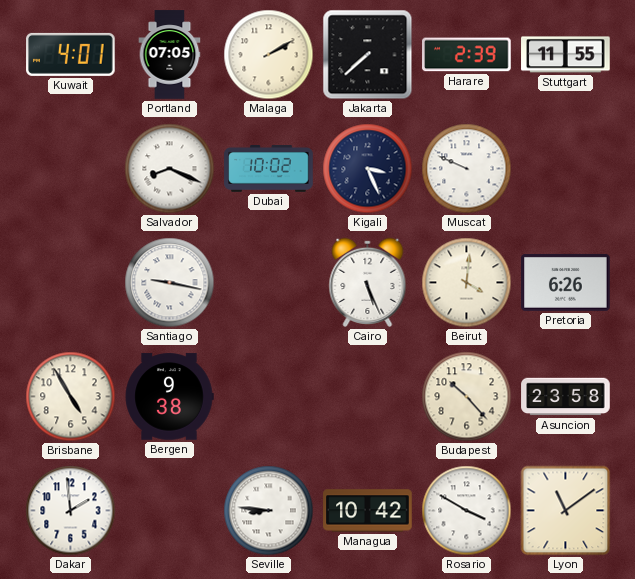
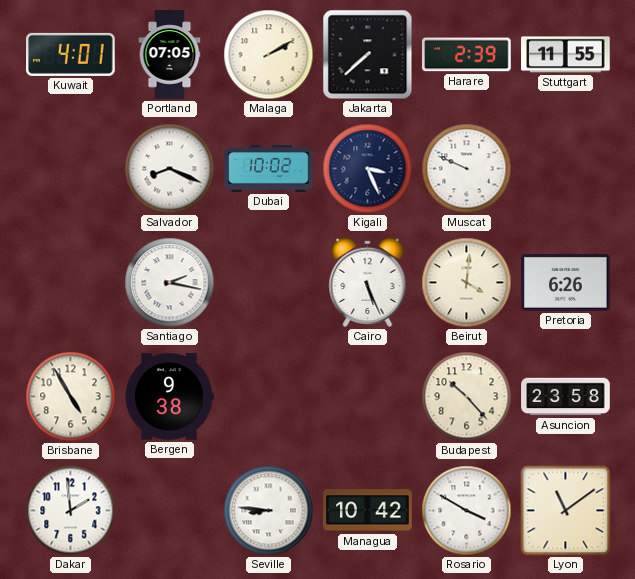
Santiago: 9:17 -> 2:17 (170, 283)
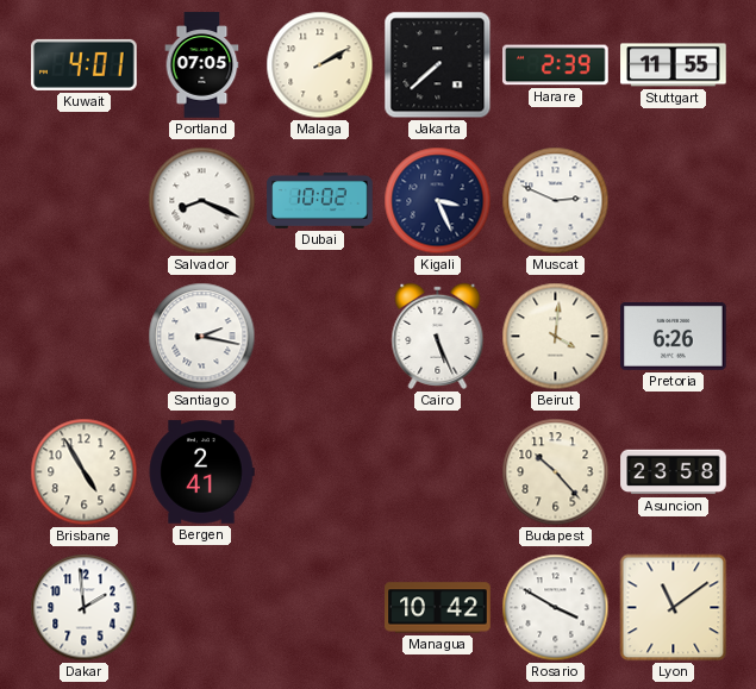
Muscat: 9:49 -> 2:49 (556, 201)
Bergen: 9:38 -> 2:41 (201, 472)
Seville: 8:46 -> none (269, 511)
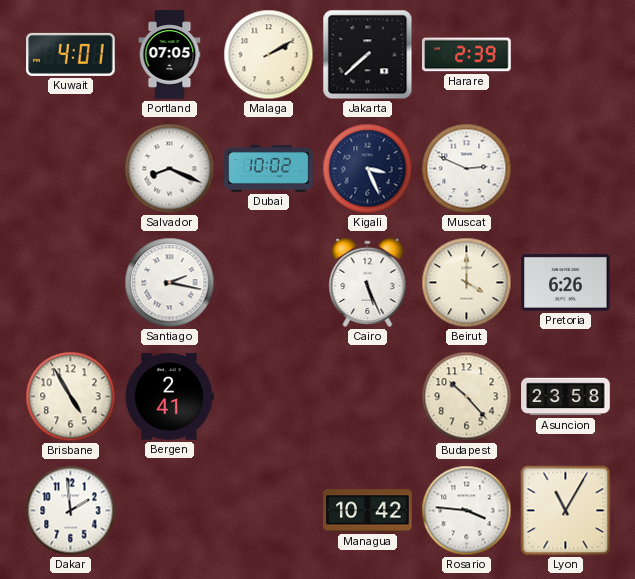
Stuttgart: 11:55 -> none (674, 65)
Beirut: 4:01 -> 4:00 (467, 283)
Rosario: 3:50 -> 3:46 (467, 511)
Lyon: 11:09 -> 11:05 (566, 511)
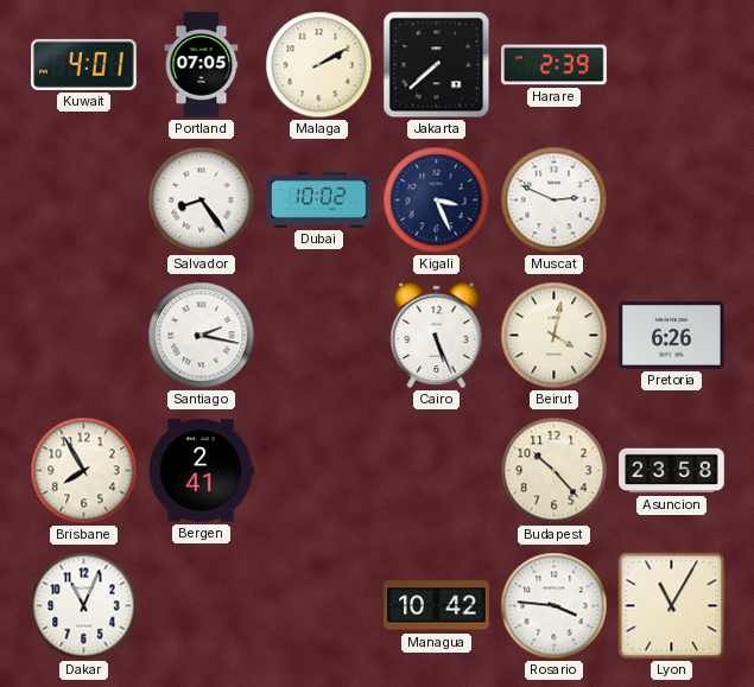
Salvador: 8:19 -> 8:24 (202, 201)
Beirut: 4:00 -> 4:02 (555, 336)
Brisbane: 4:55 -> 7:55 (84, 471)
Dakar: 1:59 -> 11:04 (84, 606)
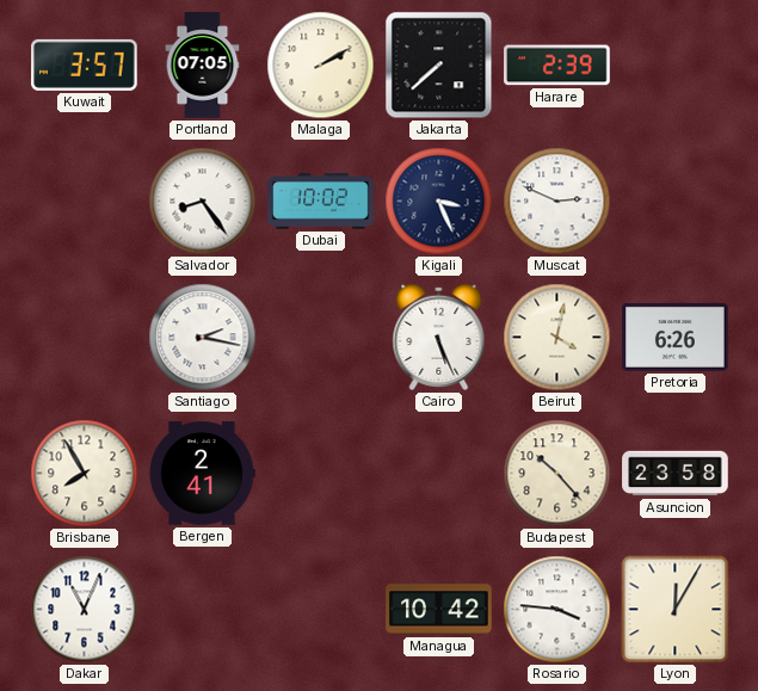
Kuwait: 4:01 -> 3:57 (85, 64)
Lyon: 11:05 -> 12:05 (676, 610)
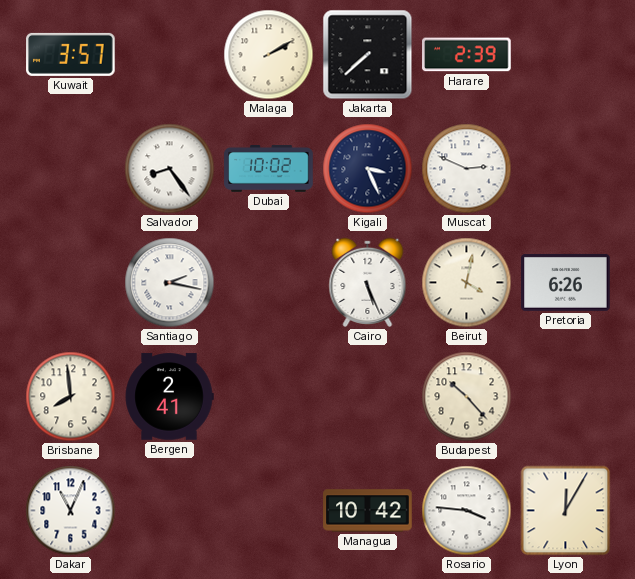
Portland: 07:05 -> none (203, 66)
Brisbane: 7:55 -> 7:59 (71, 397)
Asuncion: 23:58 -> none (676, 474)
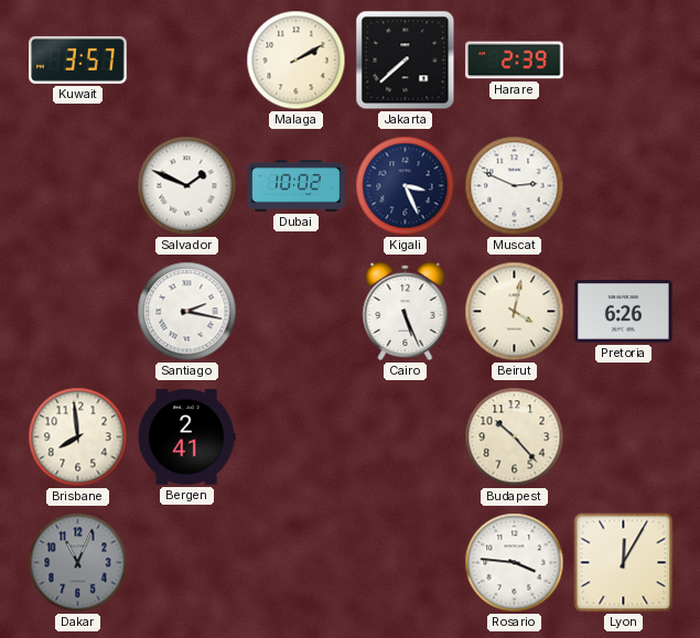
Salvador: 8:24 -> 1:49 (187, 186)
Dakar dial: white -> grey (78, 563)
Managua: 10:42 -> none (368, 511)
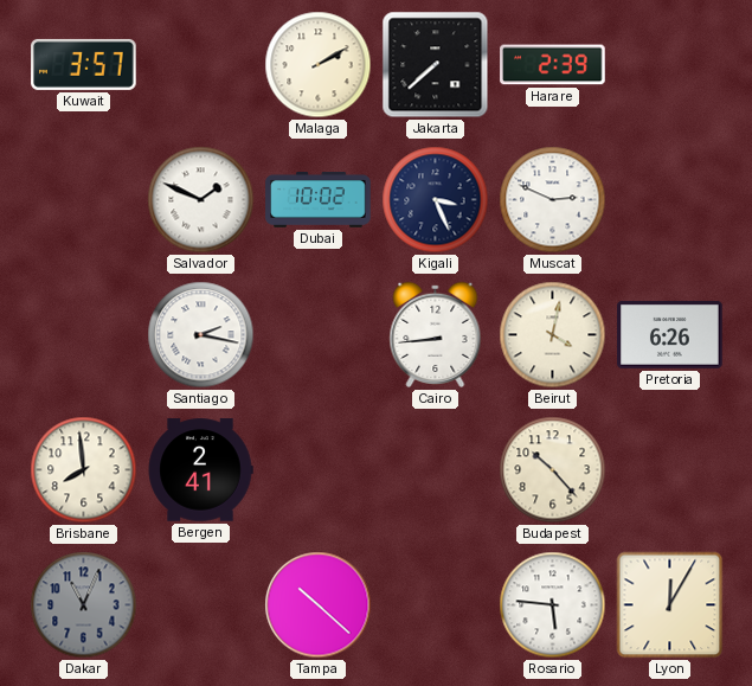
Cairo: 5:26 -> 8:44 (436, 334)
Tampa: none -> 10:22 (319, 605)
Rosario: 3:46 -> 5:46 (553, 605)
